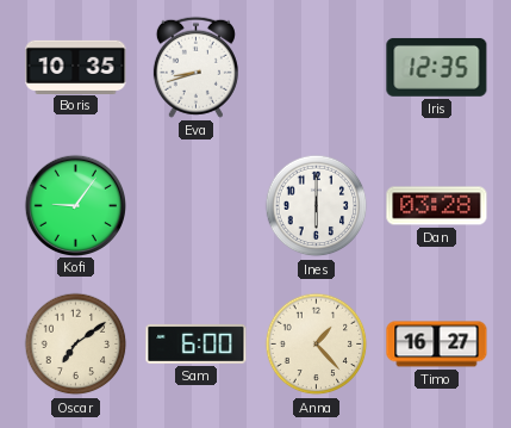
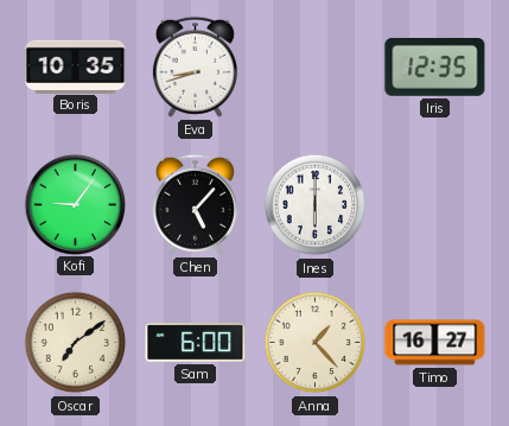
Chen: none -> 5:07 (195, 204)
Dan: 03:28 -> none (437, 206)
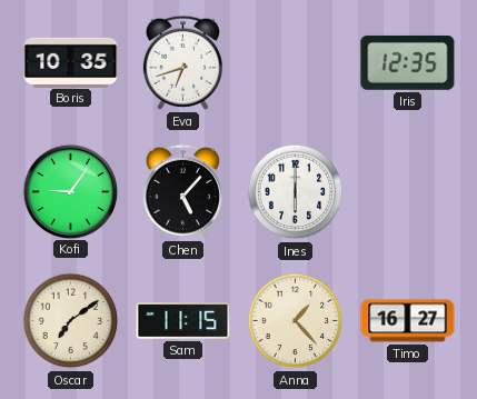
Eva: 8:42 -> 6:42 (182, 62)
Sam: 6:00 -> 11:15 (183, 320)
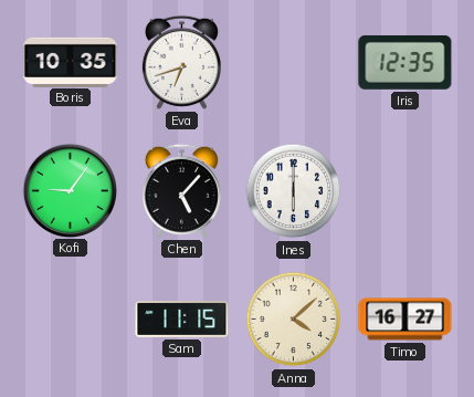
Oscar: 7:09 -> none (71, 321)
Anna: 1:23 -> 4:08 (294, 320)
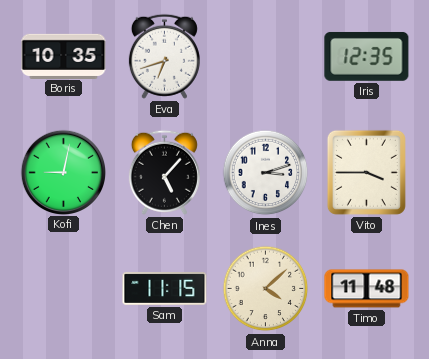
Kofi: 9:06 -> 9:02 (63, 172)
Ines: 6:00 -> 3:12 (266, 173)
Vito: none -> 3:45 (366, 172)
Timo: 16:27 -> 11:48 (367, 289)
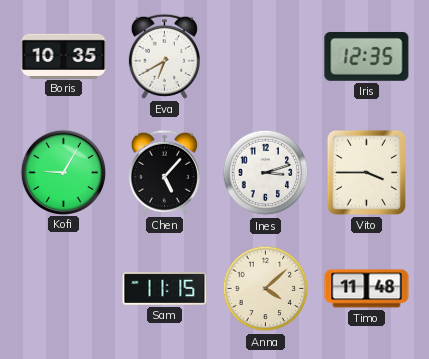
Eva: 6:42 -> 6:40 (164, 56)
Kofi: 9:02 -> 9:05 (63, 172)
